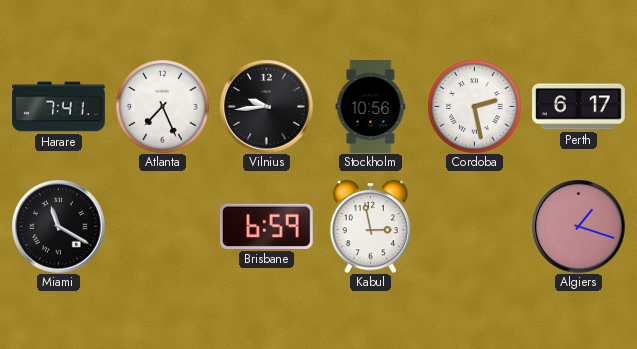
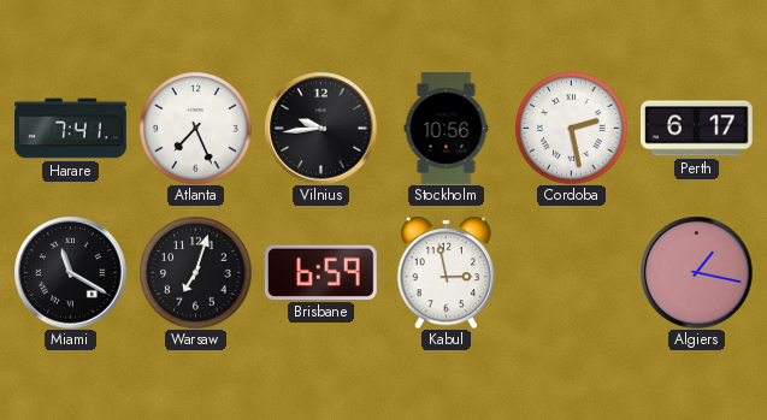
Warsaw: none -> 7:03 (195, 272)
Algiers: 1:18 -> 1:17 (696, 272)
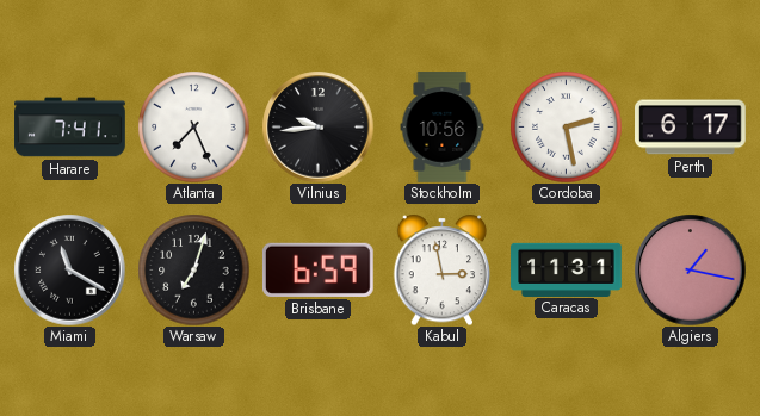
Caracas: none -> 11:31 (567, 269)
